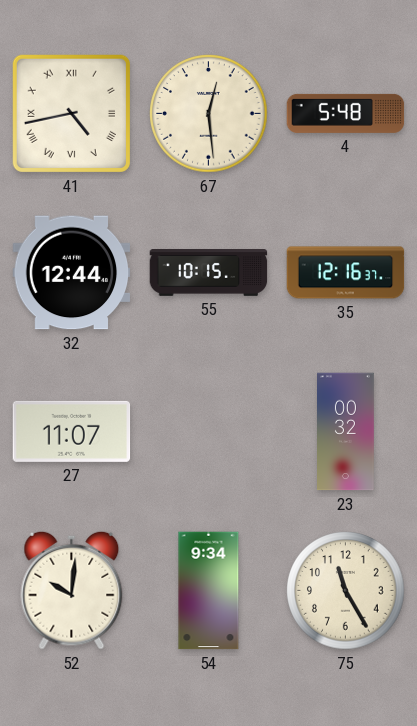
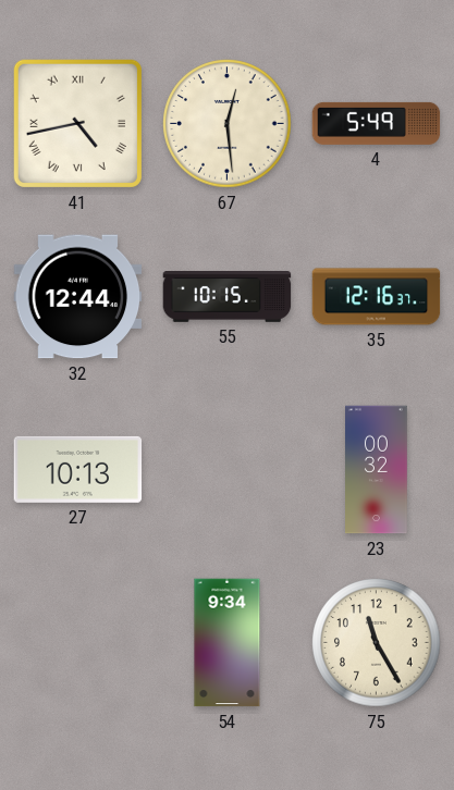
4: 5:48 -> 5:49 (377, 123)
27: 11:07 -> 10:13 (78, 469)
52: 10:01 -> none (72, 590)
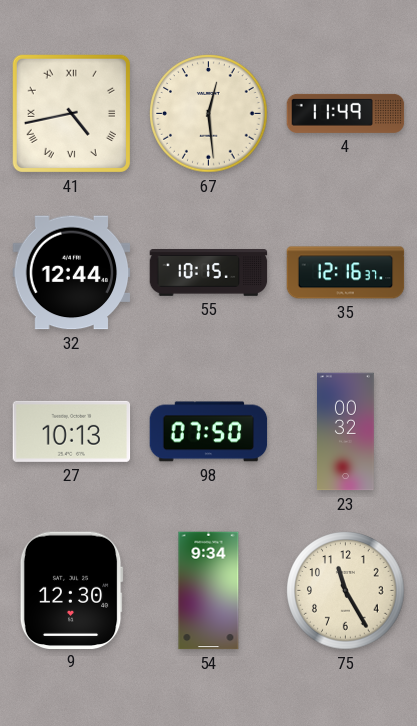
4: 5:49 -> 11:49 (346, 113)
98: none -> 07:50 (209, 432)
9: none -> 12:30 (71, 590)
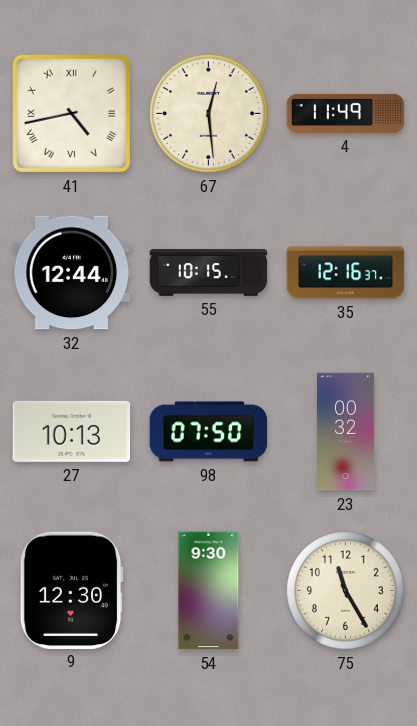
54: 9:34 -> 9:30 (209, 591)
